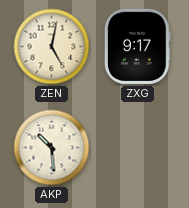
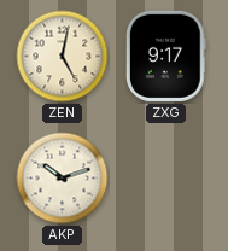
AKP: 10:29 -> 10:12 (63, 179)
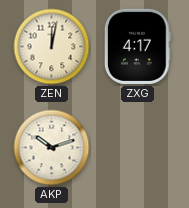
ZEN: 5:02 -> 12:02 (52, 47)
ZXG: 9:17 -> 4:17 (137, 46)
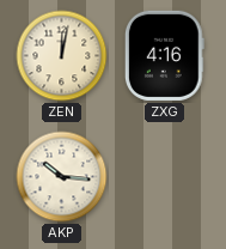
ZXG: 4:17 -> 4:16 (164, 55)
AKP: 10:12 -> 10:16 (62, 177)
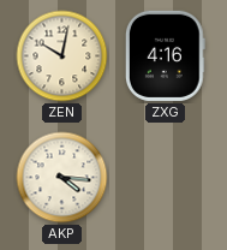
ZEN: 12:02 -> 10:02 (62, 56)
AKP: 10:16 -> 4:16 (62, 178)
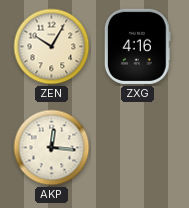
ZEN: 10:02 -> 10:05 (52, 47)
AKP: 4:16 -> 12:16 (52, 148)
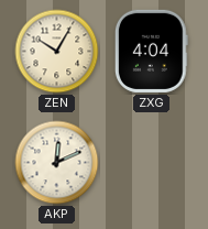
ZXG: 4:16 -> 4:04 (151, 51)
AKP: 12:16 -> 12:11 (57, 163)
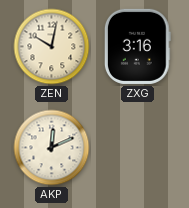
ZEN: 10:05 -> 10:02 (52, 47)
ZXG: 4:04 -> 3:16 (137, 46)
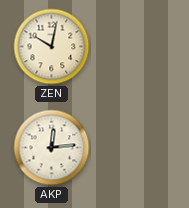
ZXG: 3:16 -> none (137, 46)
AKP: 12:11 -> 12:14 (52, 148)
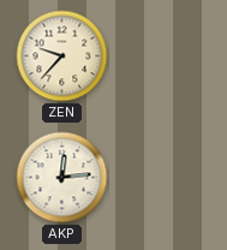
ZEN: 10:02 -> 9:37 (62, 56)
